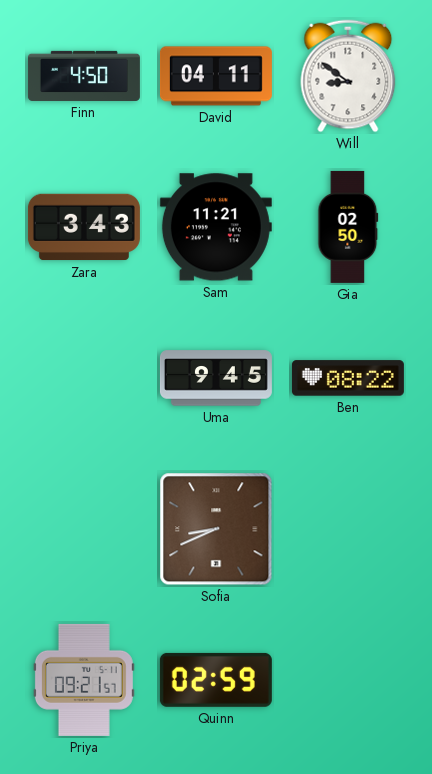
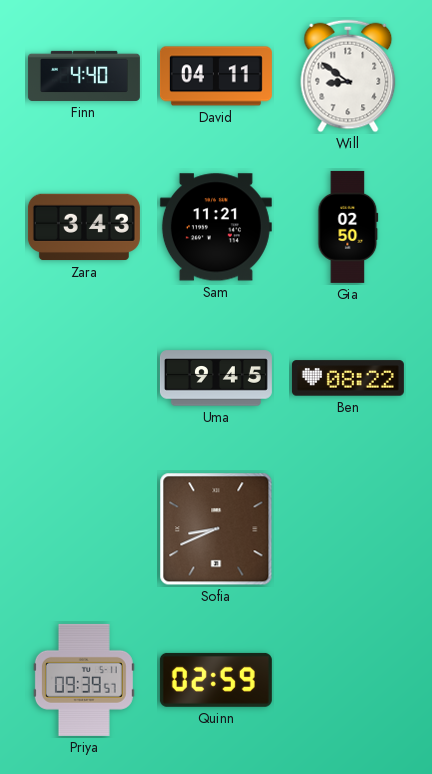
Finn: 4:50 -> 4:40 (84, 76)
Priya: 09:21 -> 09:39 (84, 680)
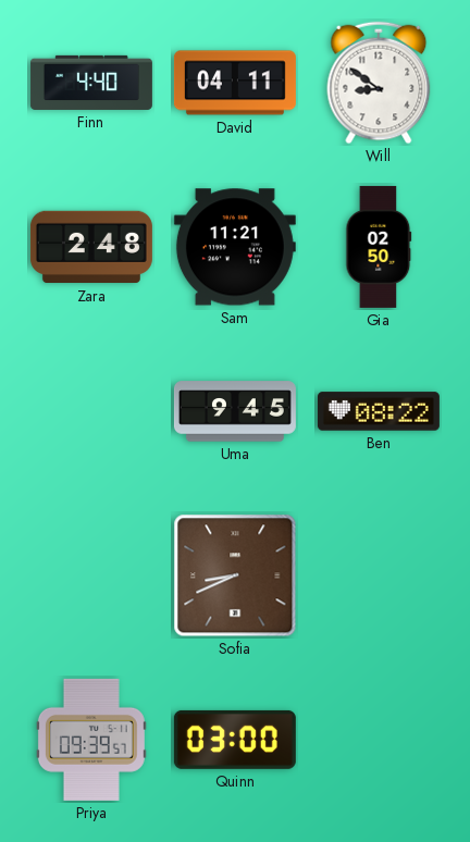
Zara: 3:43 -> 2:48 (91, 247)
Quinn: 02:59 -> 03:00 (235, 740)
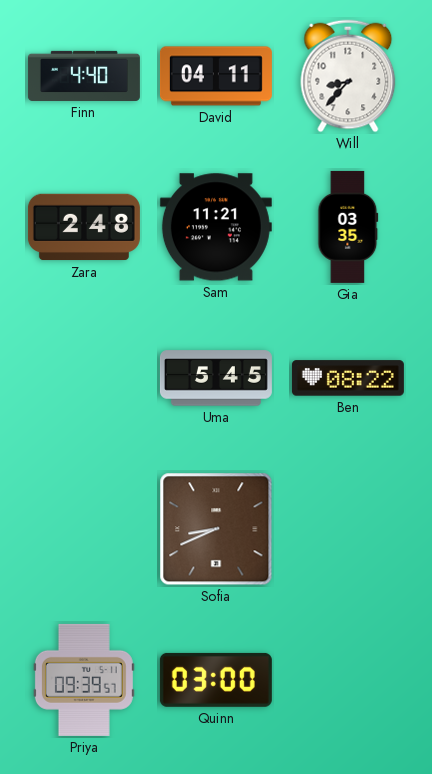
Will: 8:51 -> 8:37 (348, 76)
Gia: 02:50 -> 03:35 (348, 227)
Uma: 9:45 -> 5:45 (216, 378)
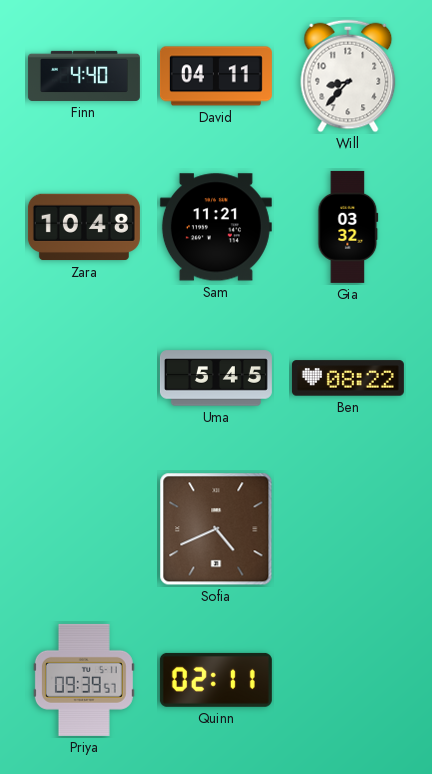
Zara: 2:48 -> 10:48 (84, 227)
Gia: 03:35 -> 03:32 (348, 227)
Sofia: 8:41 -> 4:41 (216, 529)
Quinn: 03:00 -> 02:11 (216, 680)
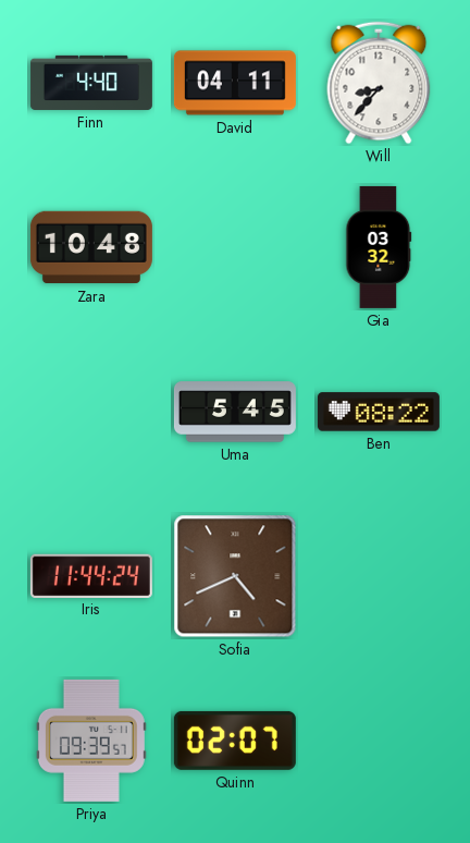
Sam: 11:21 -> none (216, 227)
Iris: none -> 11:44 (91, 575)
Quinn: 02:11 -> 02:07 (235, 741)
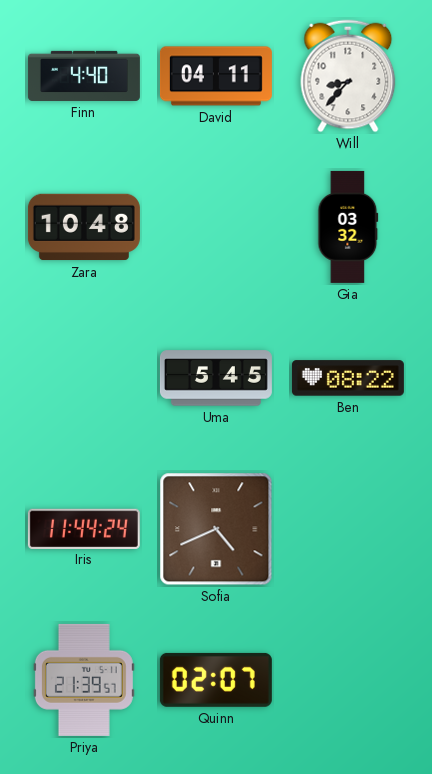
Priya: 09:39 -> 21:39 (84, 680)
